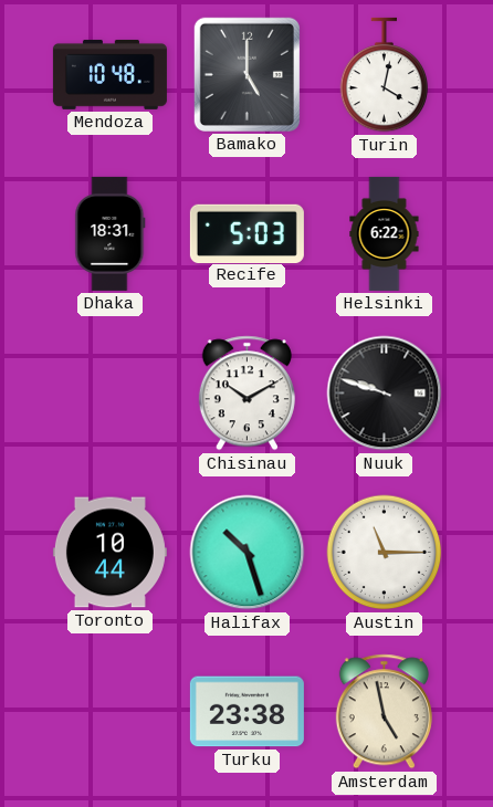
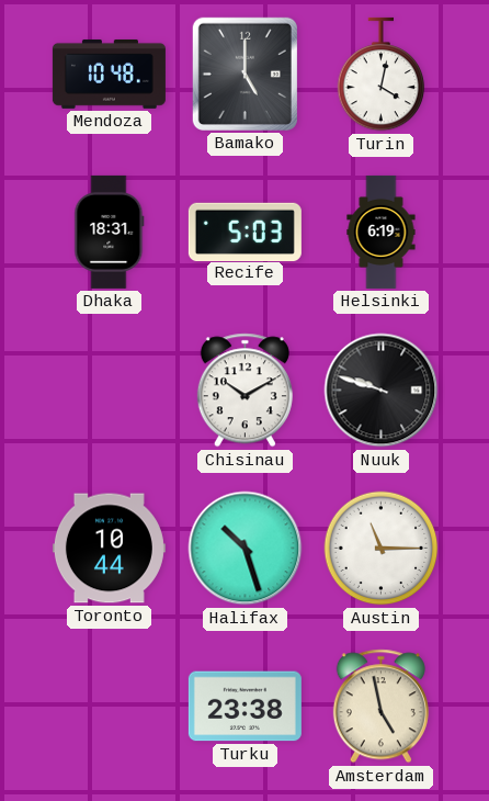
Helsinki: 6:22 -> 6:19 (382, 232)
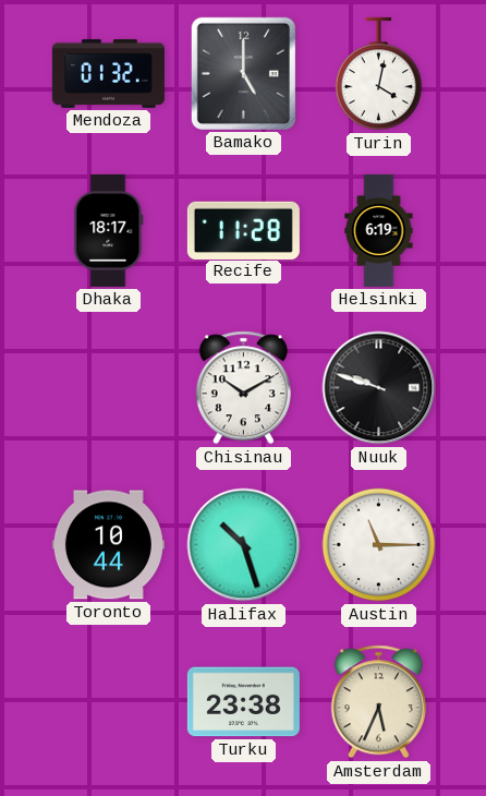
Mendoza: 10:48 -> 01:32 (108, 73)
Dhaka: 18:31 -> 18:17 (109, 230)
Recife: 5:03 -> 11:28 (243, 230)
Amsterdam: 4:58 -> 5:34 (378, 702)
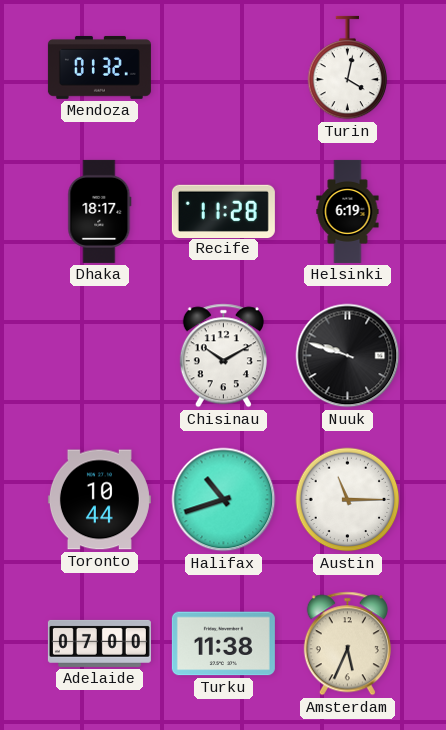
Bamako: 5:00 -> none (243, 73)
Halifax: 10:27 -> 10:42 (224, 500)
Adelaide: none -> 07:00 (99, 643)
Turku: 23:38 -> 11:38 (223, 644)
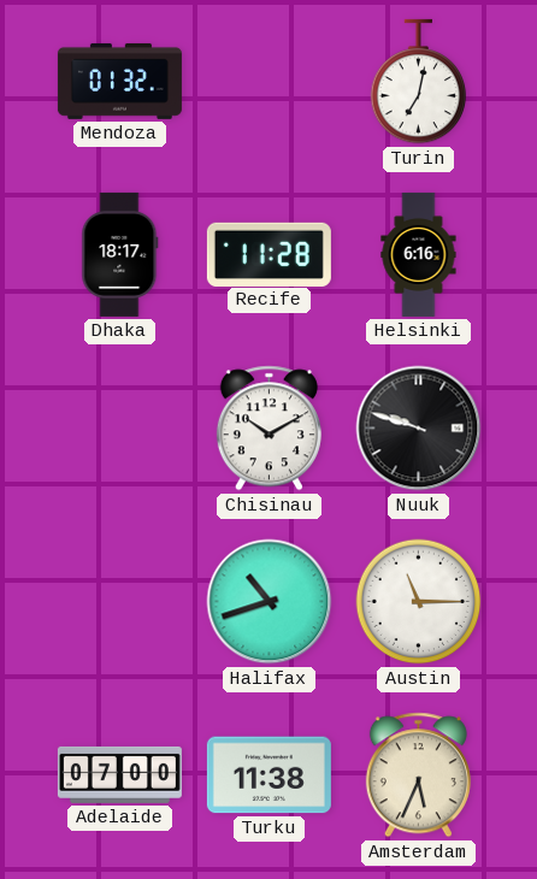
Turin: 4:02 -> 7:02 (419, 82)
Helsinki: 6:19 -> 6:16 (419, 254)
Toronto: 10:44 -> none (99, 500)
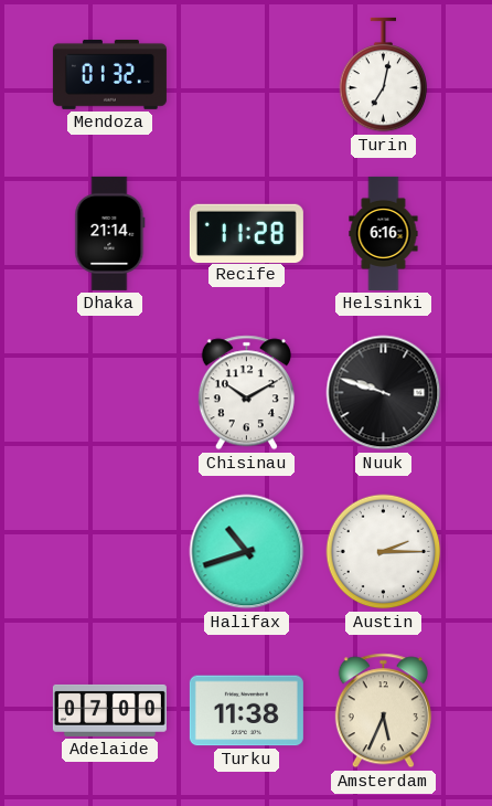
Dhaka: 18:17 -> 21:14 (110, 233)
Austin: 11:15 -> 2:15 (384, 552)
